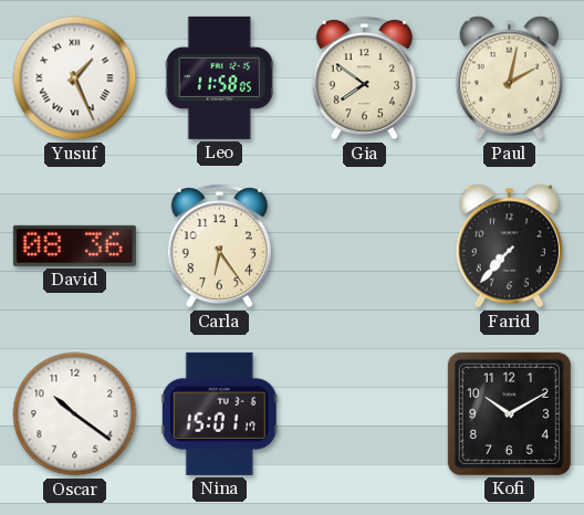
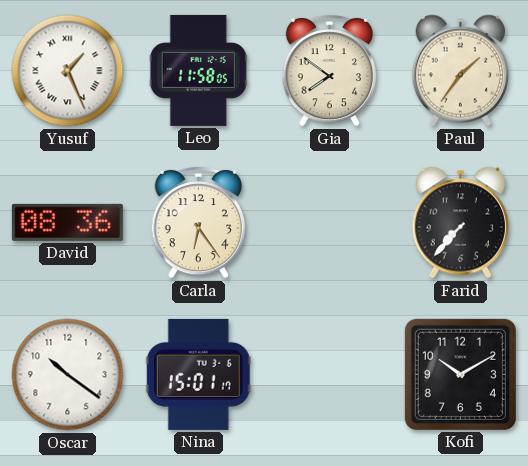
Paul: 2:02 -> 1:36 (460, 71)
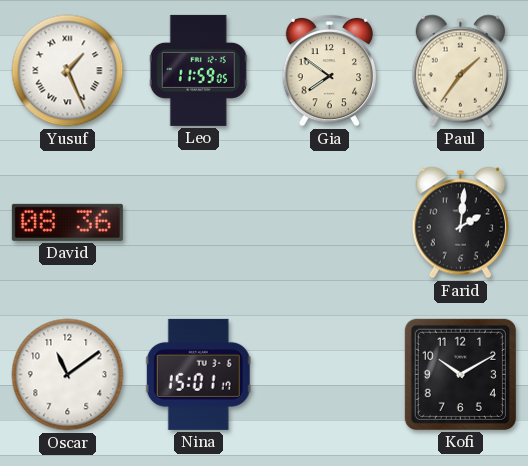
Leo: 11:58 -> 11:59 (198, 70)
Carla: 6:24 -> none (198, 222)
Farid: 7:37 -> 2:01 (460, 223)
Oscar: 10:21 -> 11:09 (68, 375)
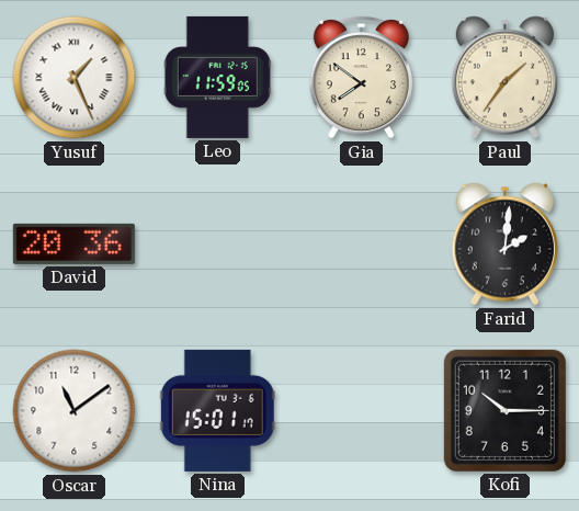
David: 08:36 -> 20:36 (73, 243)
Kofi: 10:10 -> 10:15 (504, 410)
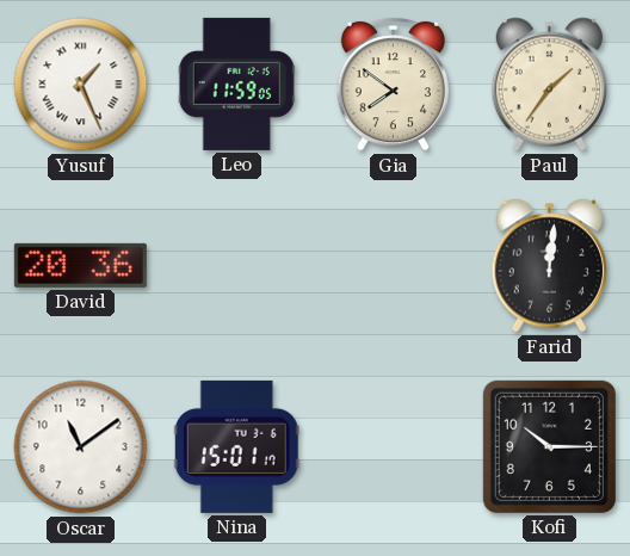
Farid: 2:01 -> 12:01 (549, 266)
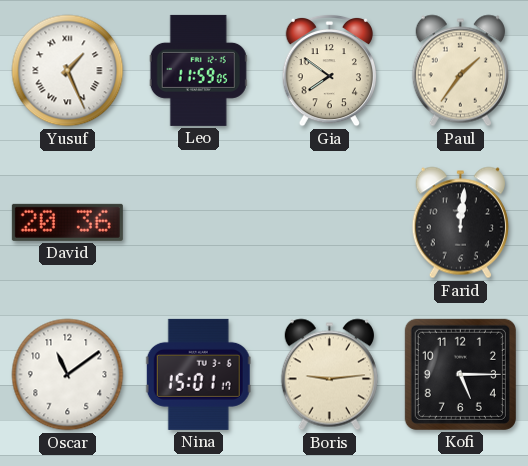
Boris: none -> 9:14 (329, 375)
Kofi: 10:15 -> 5:15 (460, 374)
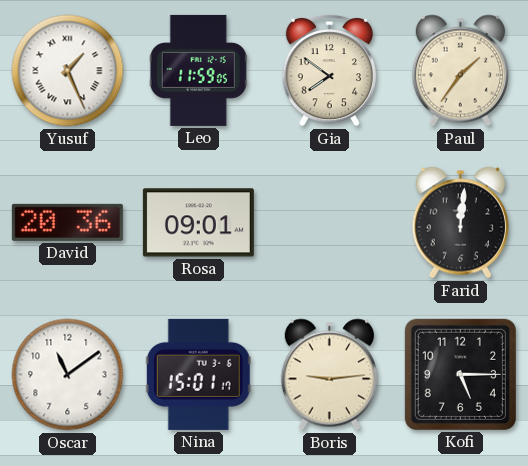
Rosa: none -> 09:01 (198, 223)
